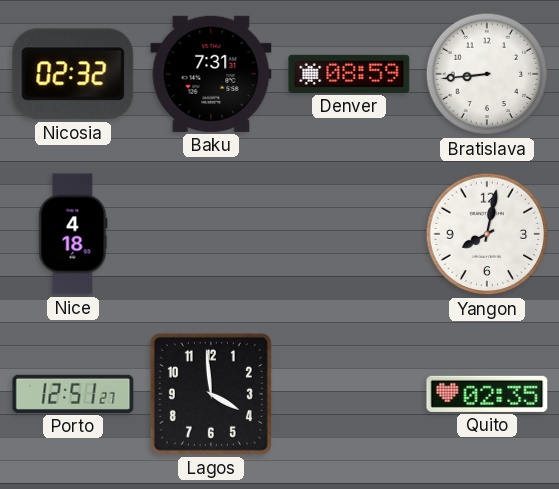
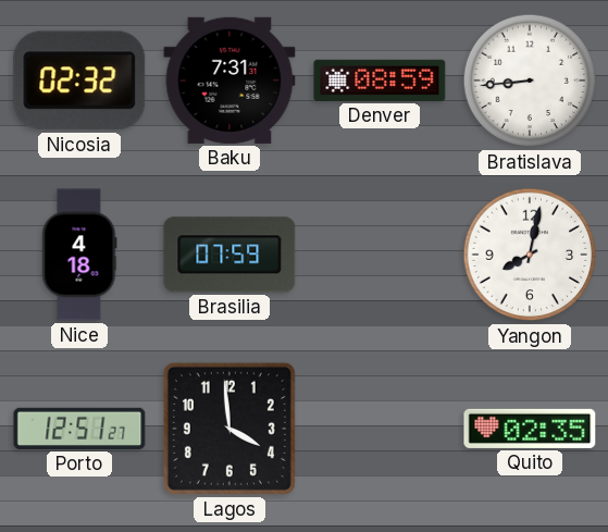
Brasilia: none -> 07:59 (229, 255)
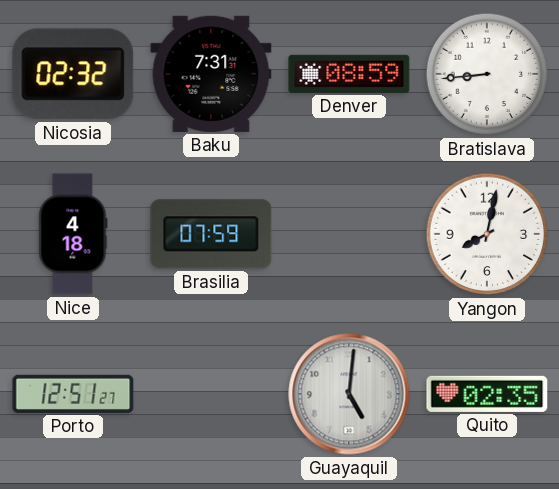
Lagos: 3:59 -> none (229, 429)
Guayaquil: none -> 5:01 (349, 394)
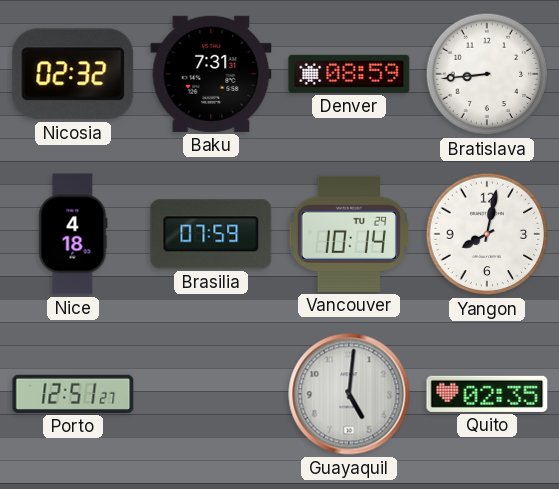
Vancouver: none -> 10:14 (349, 234)
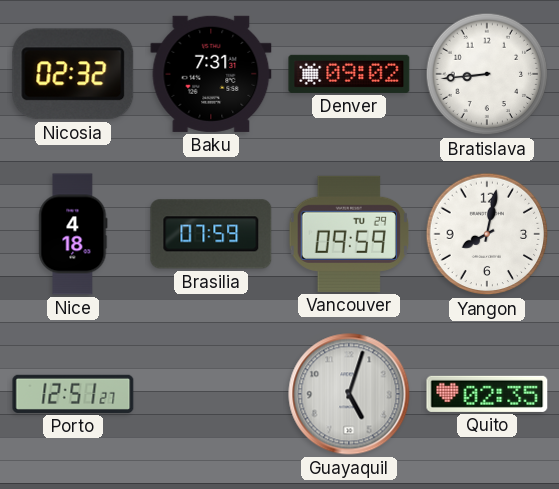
Denver: 08:59 -> 09:02 (349, 74)
Vancouver: 10:14 -> 09:59 (349, 234)
Guayaquil: 5:01 -> 5:03 (349, 394)
